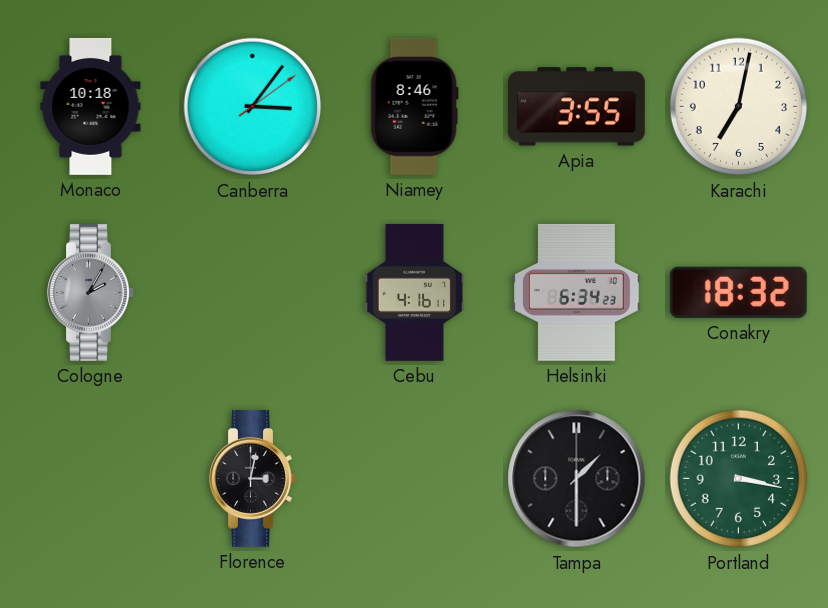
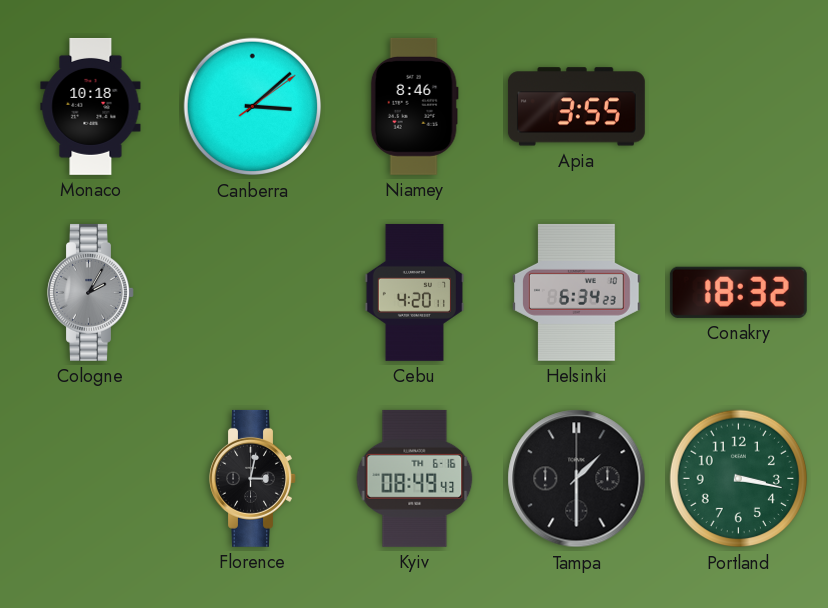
Canberra: 3:06 -> 3:08 (253, 107)
Karachi: 7:02 -> none (739, 107)
Cebu: 4:16 -> 4:20 (414, 292)
Kyiv: none -> 08:49 (415, 478)
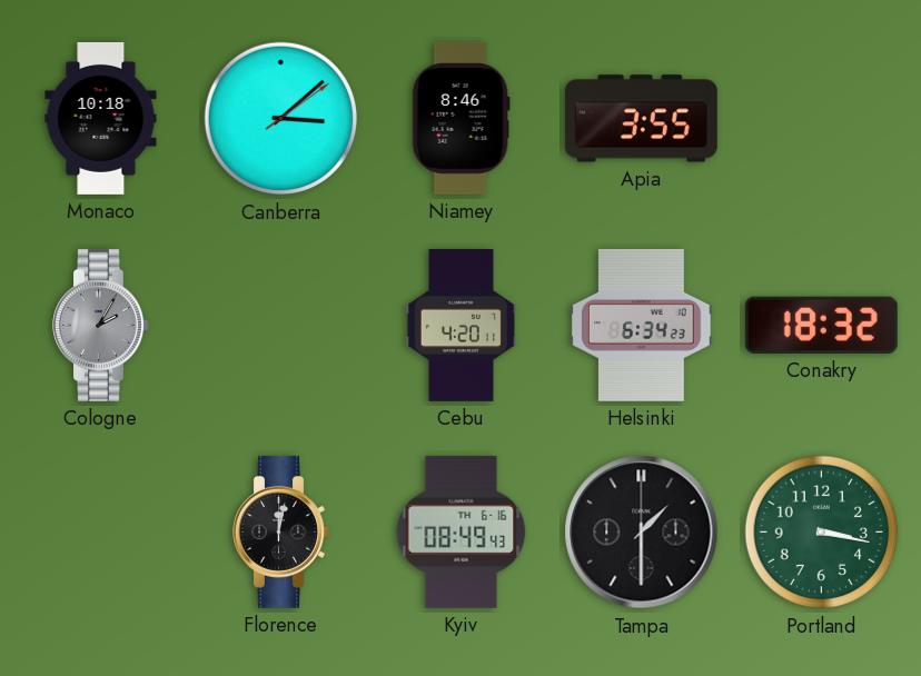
Florence: 3:02 -> 12:02 (281, 531)
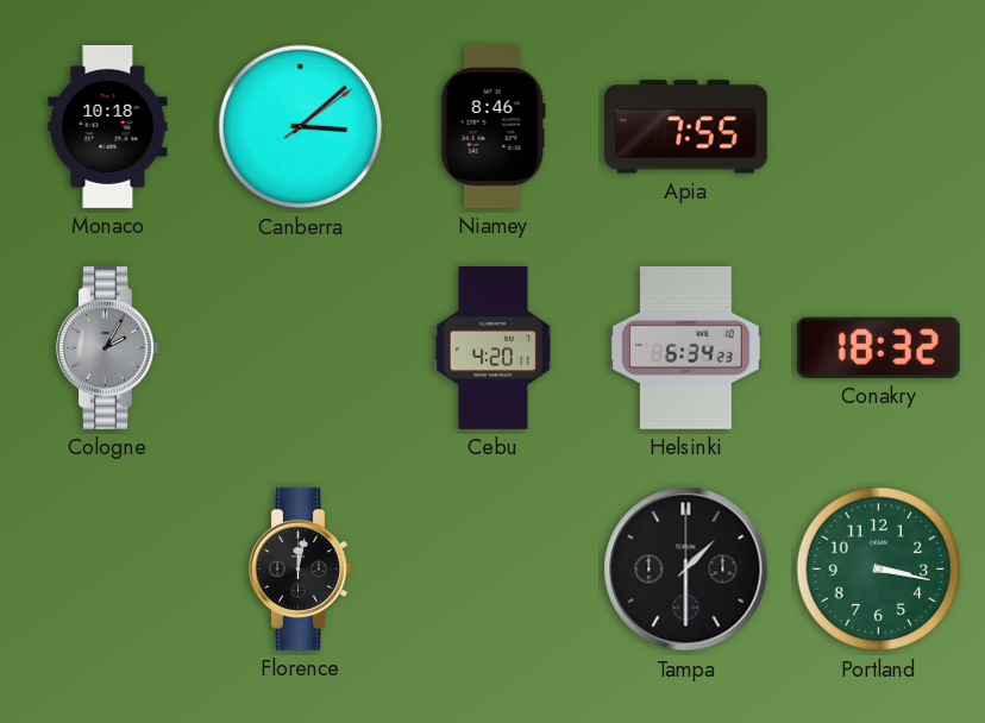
Apia: 3:55 -> 7:55 (685, 127)
Kyiv: 08:49 -> none (462, 531)
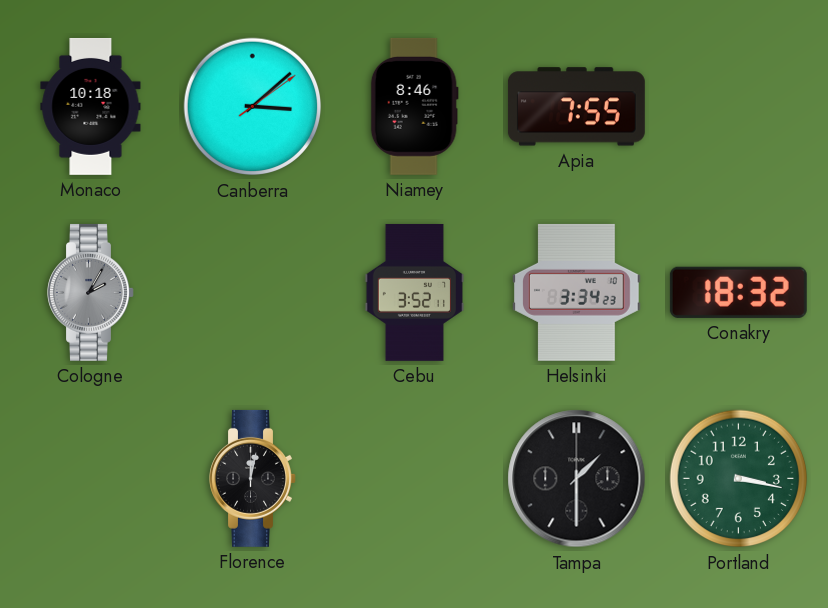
Cebu: 4:20 -> 3:52 (414, 292)
Helsinki: 6:34 -> 3:34 (577, 292)
